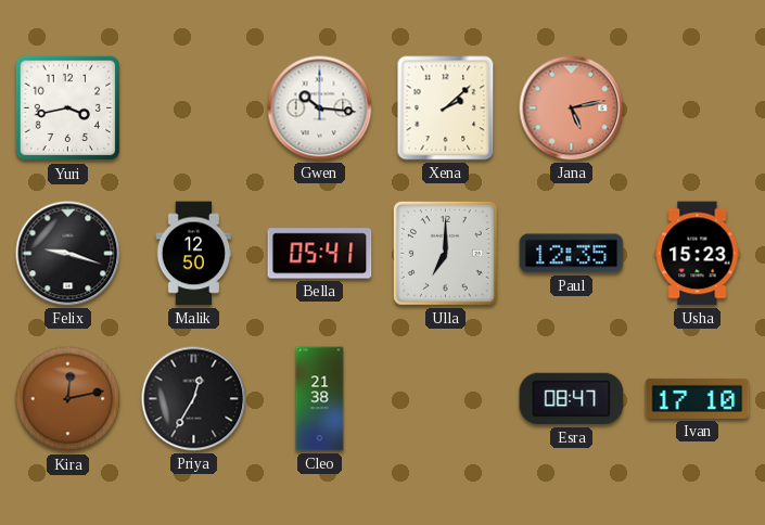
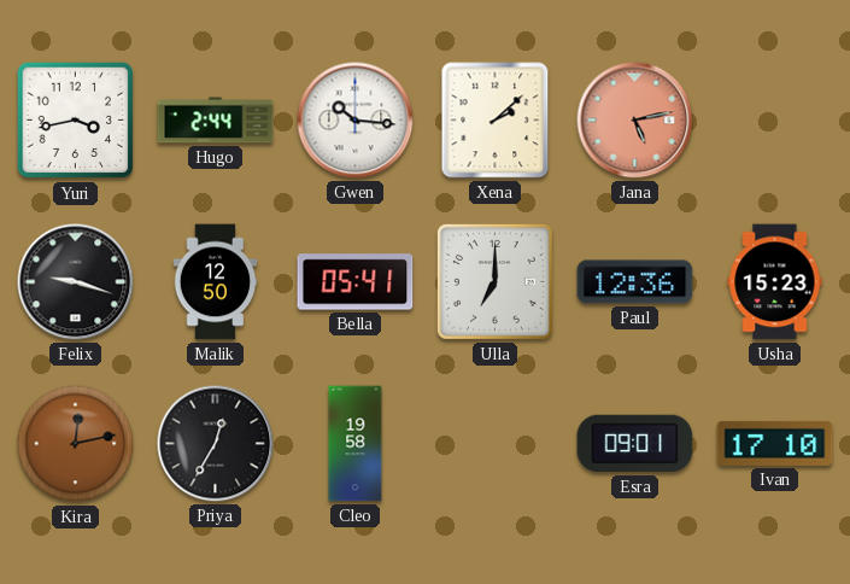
Hugo: none -> 2:44 (216, 121)
Paul: 12:35 -> 12:36 (635, 282)
Cleo: 21:38 -> 19:58 (356, 444)
Esra: 08:47 -> 09:01 (635, 444)
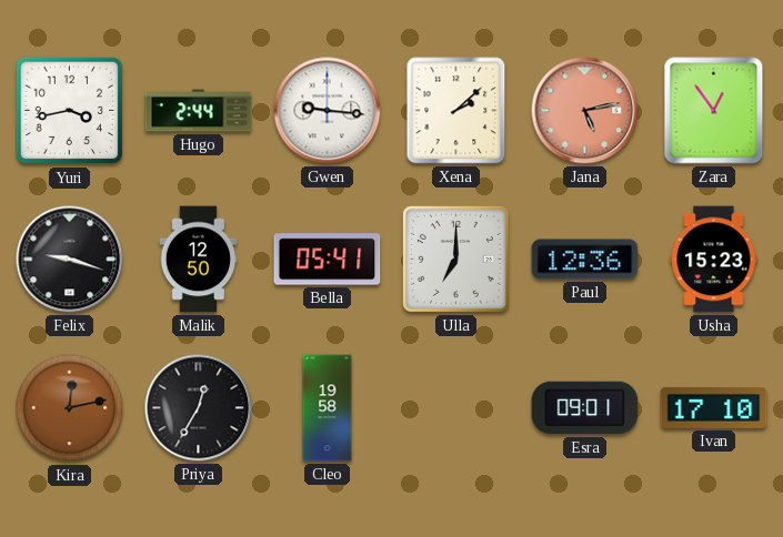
Gwen: 10:16 -> 9:16 (328, 111)
Zara: none -> 12:54 (714, 111)
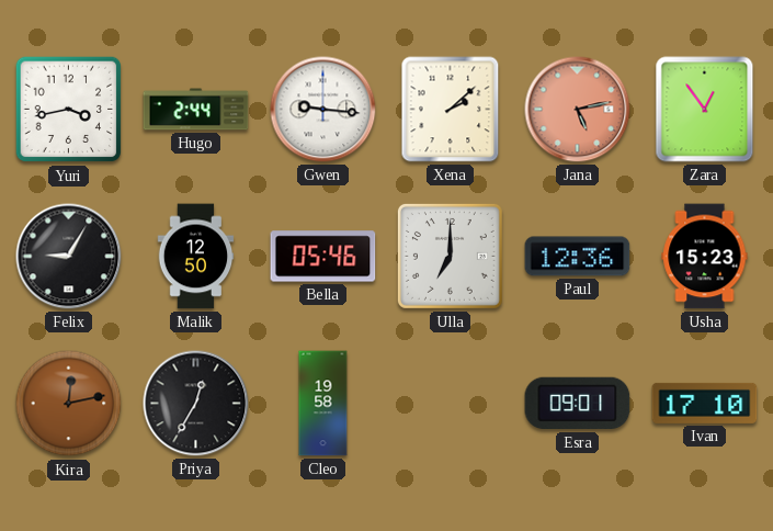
Felix: 9:18 -> 9:05 (69, 257)
Bella: 05:41 -> 05:46 (323, 257)
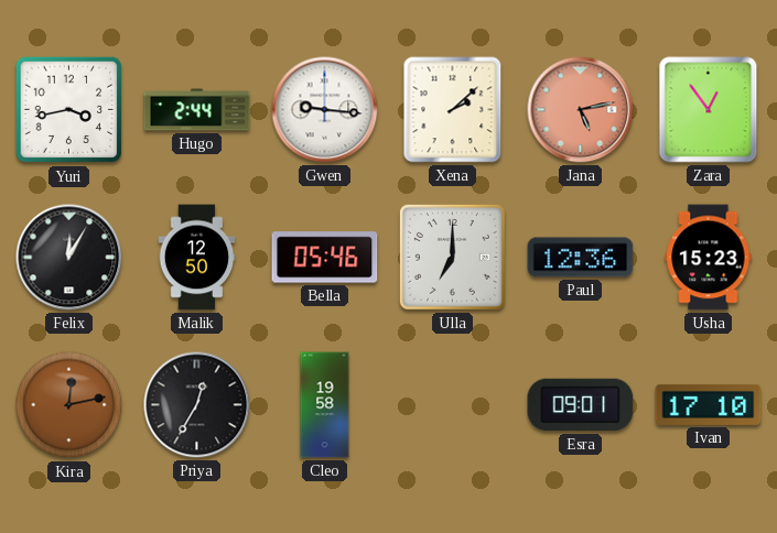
Felix: 9:05 -> 12:05 (69, 258)
